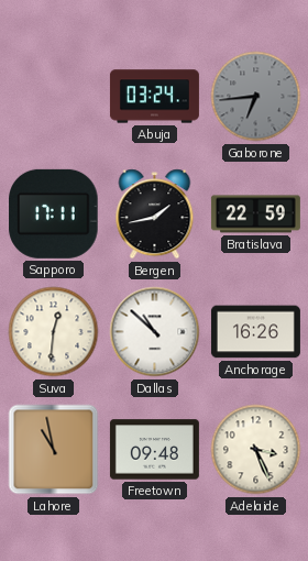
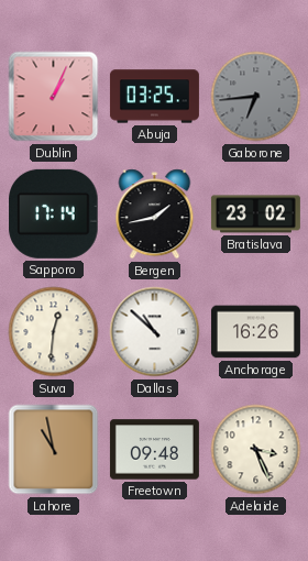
Dublin: none -> 1:04 (54, 97)
Abuja: 03:24 -> 03:25 (154, 97)
Sapporo: 17:11 -> 17:14 (54, 213)
Bratislava: 22:59 -> 23:02 (255, 215)
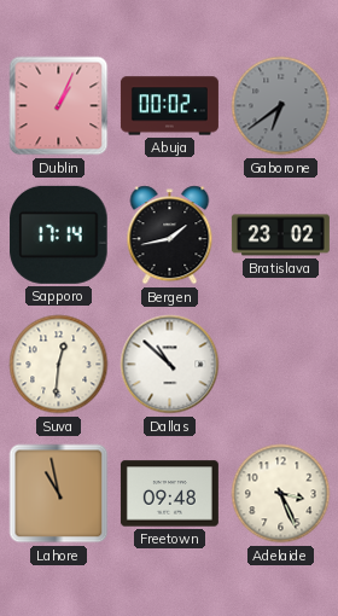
Abuja: 03:25 -> 00:02 (169, 106)
Gaborone: 6:44 -> 6:39 (281, 106)
Anchorage: 16:26 -> none (255, 332)
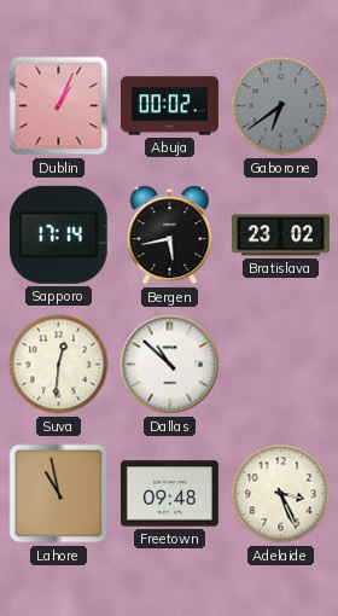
Bergen: 1:43 -> 5:43 (170, 236)
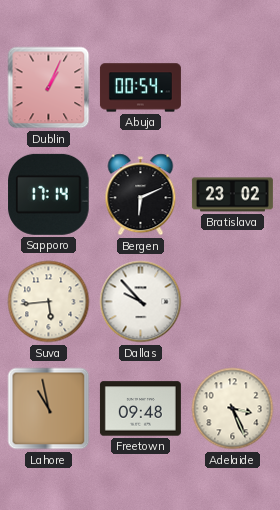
Abuja: 00:02 -> 00:54 (140, 88)
Gaborone: 6:39 -> none (281, 106)
Bergen: 5:43 -> 6:11 (141, 195)
Suva: 12:31 -> 5:44 (49, 302)
Dallas: 10:52 -> 9:53 (141, 302)
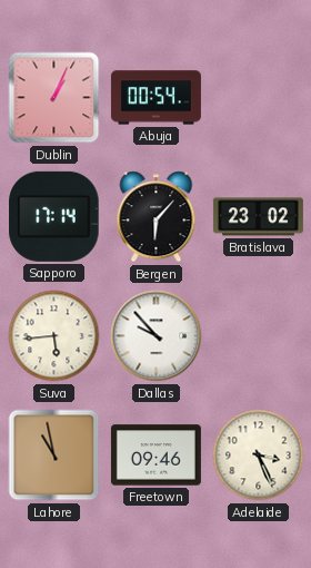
Bergen: 6:11 -> 6:07 (157, 217)
Freetown: 09:48 -> 09:46 (155, 456)
